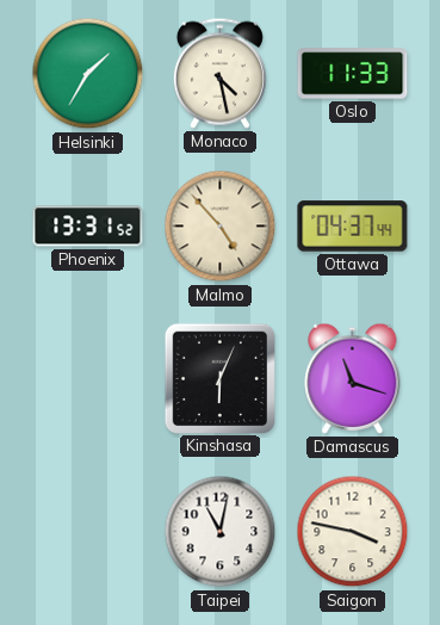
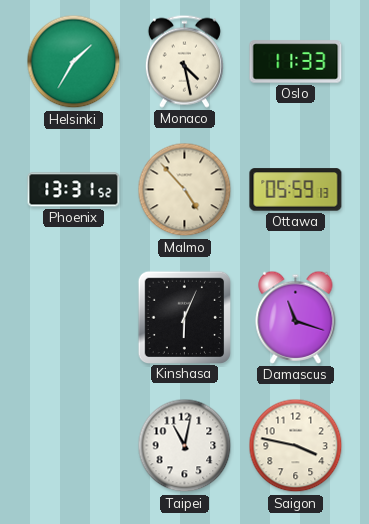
Ottawa: 04:37 -> 05:59 (296, 190)
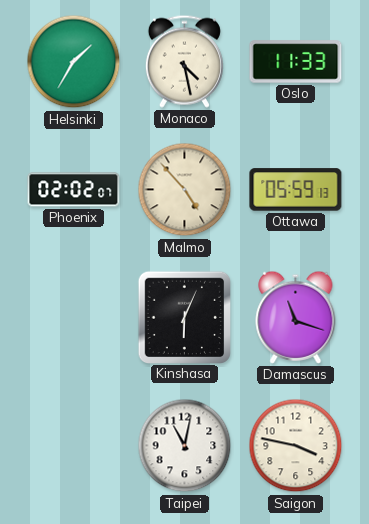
Phoenix: 13:31 -> 02:02 (74, 190)
